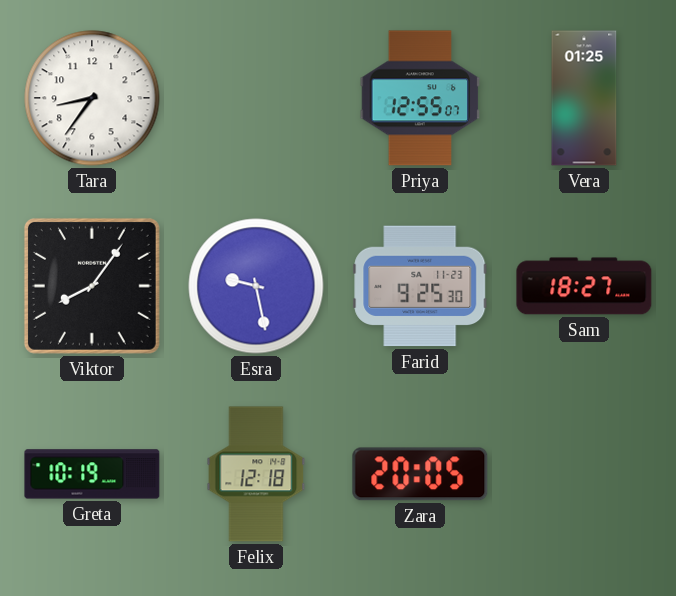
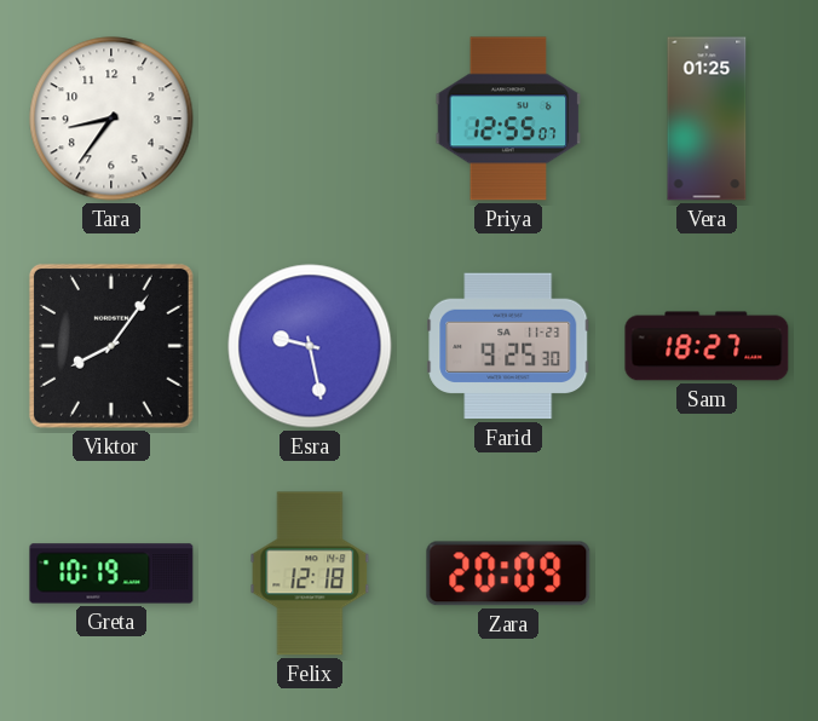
Zara: 20:05 -> 20:09 (508, 573)
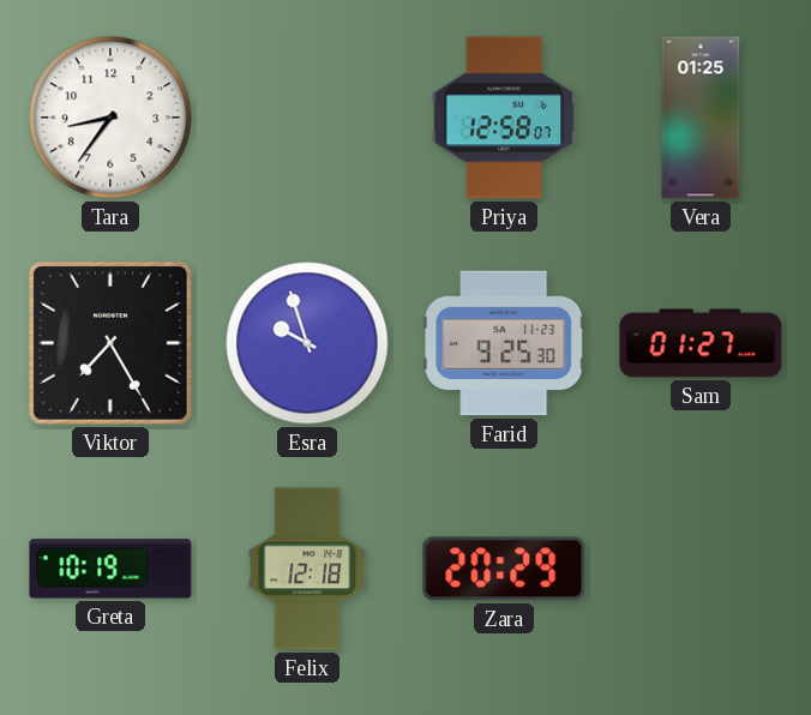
Priya: 12:55 -> 12:58 (504, 118)
Viktor: 8:06 -> 7:25 (110, 343)
Esra: 9:28 -> 9:57 (307, 343)
Sam: 18:27 -> 01:27 (701, 343)
Zara: 20:09 -> 20:29 (504, 569)
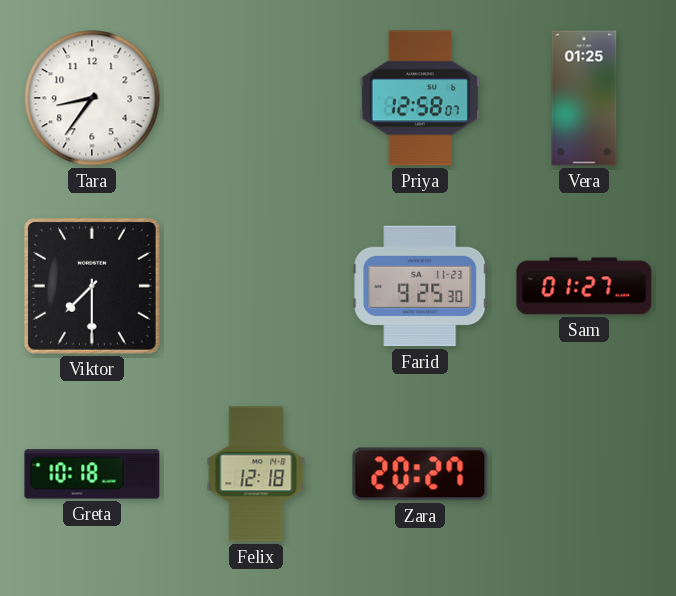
Viktor: 7:25 -> 7:30 (92, 286)
Esra: 9:57 -> none (307, 343)
Greta: 10:19 -> 10:18 (92, 474)
Zara: 20:29 -> 20:27 (420, 474)
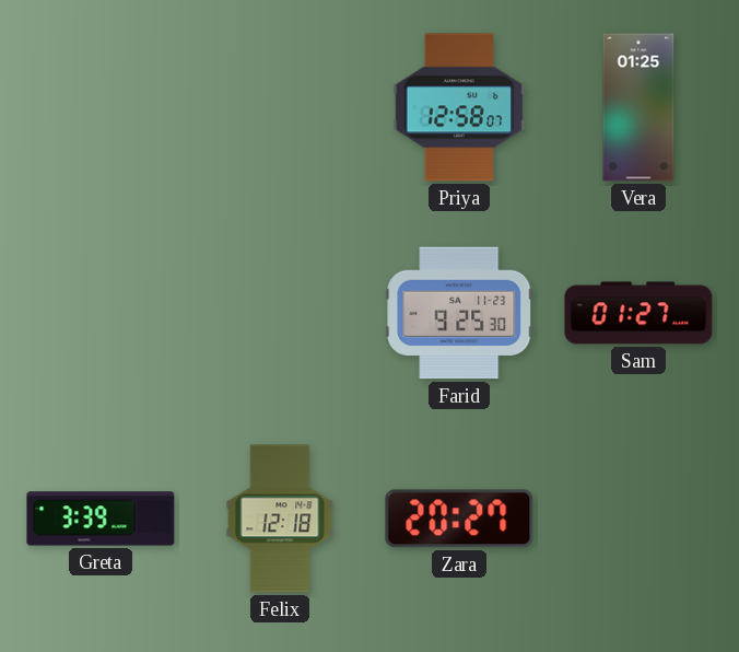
Tara: 8:36 -> none (92, 98)
Viktor: 7:30 -> none (92, 286)
Greta: 10:18 -> 3:39 (101, 519)
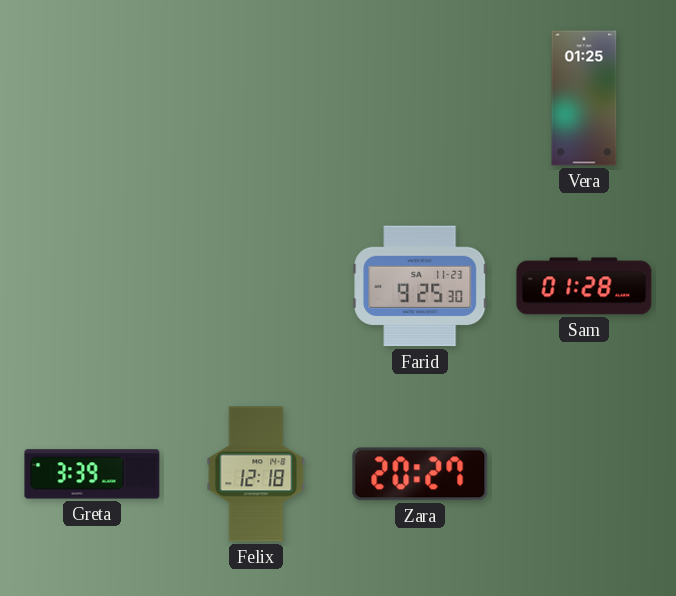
Priya: 12:58 -> none (459, 107)
Sam: 01:27 -> 01:28 (584, 286)
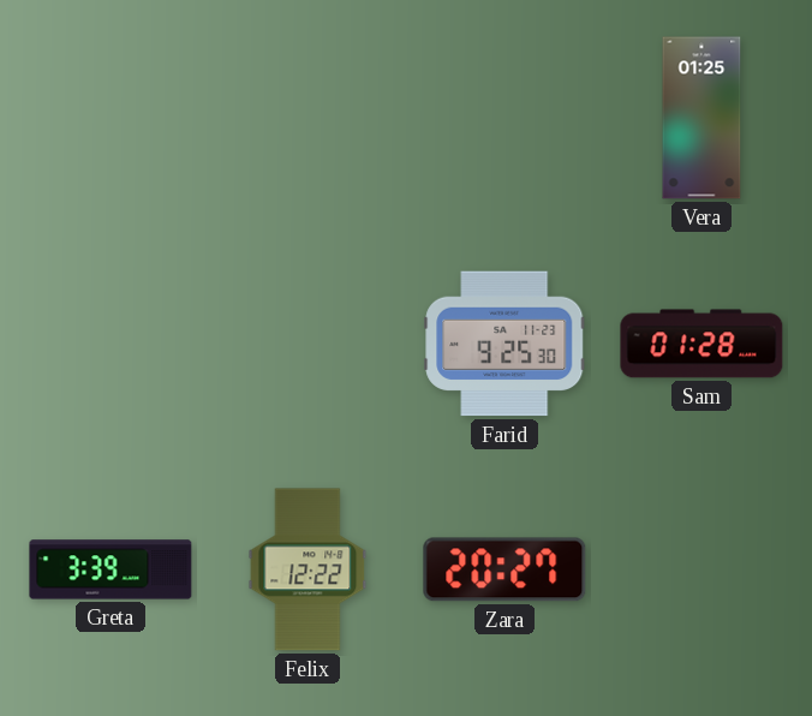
Felix: 12:18 -> 12:22 (308, 569)
